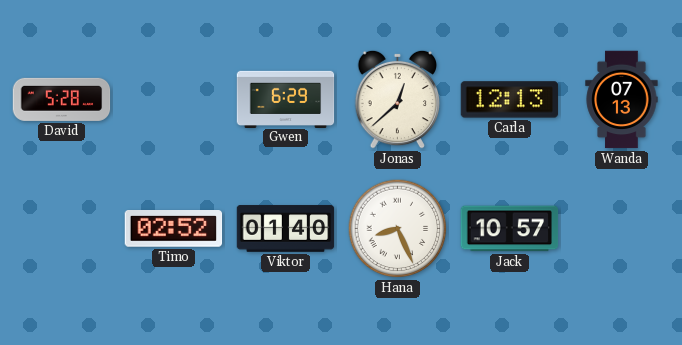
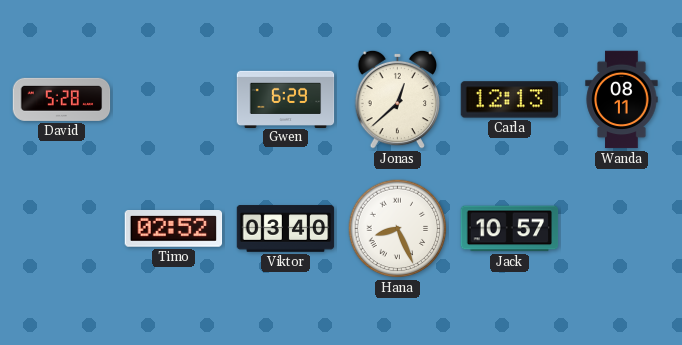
Wanda: 07:13 -> 08:11 (622, 100)
Viktor: 01:40 -> 03:40 (286, 229)
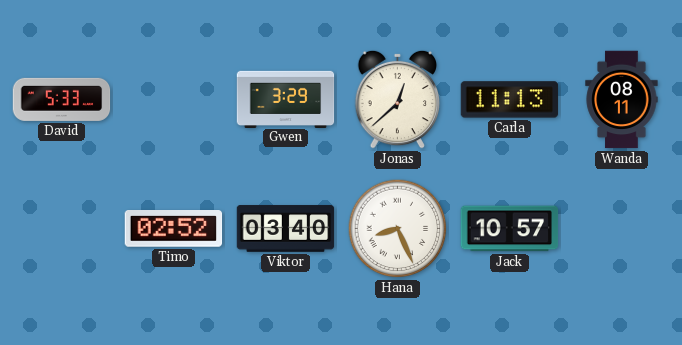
David: 5:28 -> 5:33 (62, 99)
Gwen: 6:29 -> 3:29 (286, 99)
Carla: 12:13 -> 11:13 (510, 100)
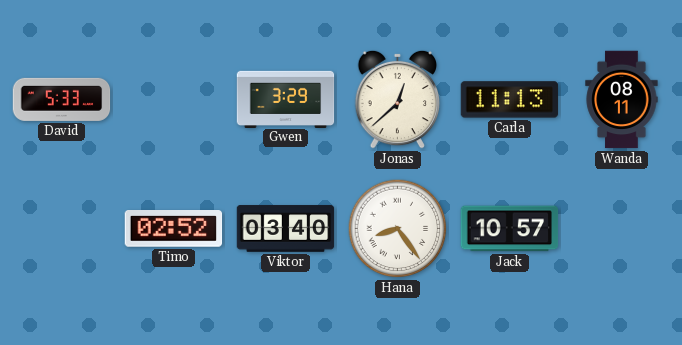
Hana: 8:26 -> 8:24 (398, 229)
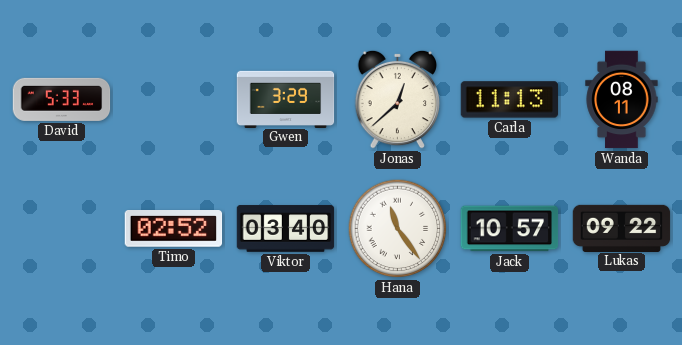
Hana: 8:24 -> 11:24 (398, 229)
Lukas: none -> 09:22 (622, 228)
